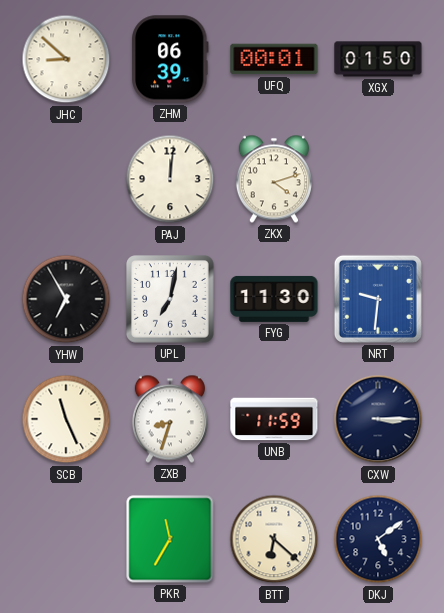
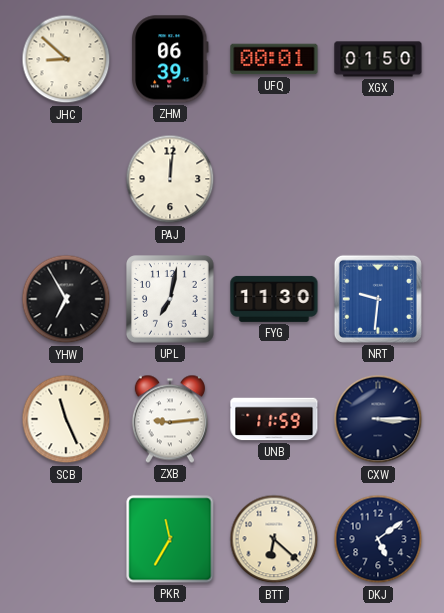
ZKX: 4:12 -> none (274, 179)
ZXB: 8:33 -> 9:14 (170, 419)
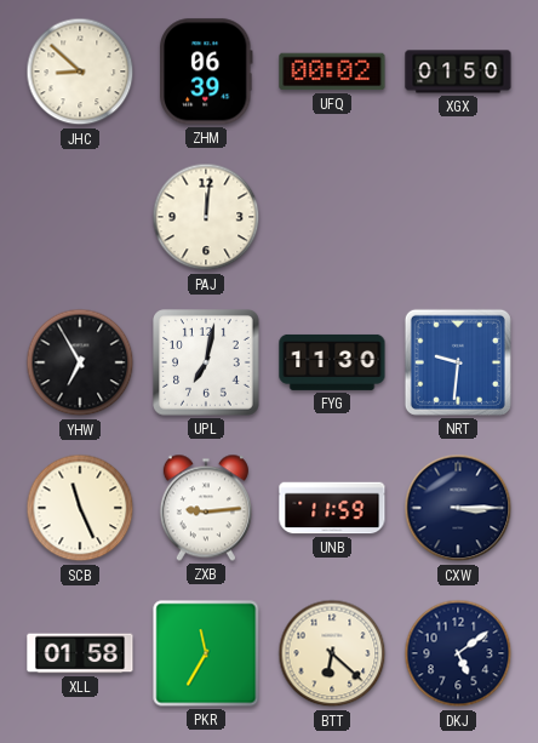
UFQ: 00:01 -> 00:02 (332, 72)
XLL: none -> 01:58 (80, 653)
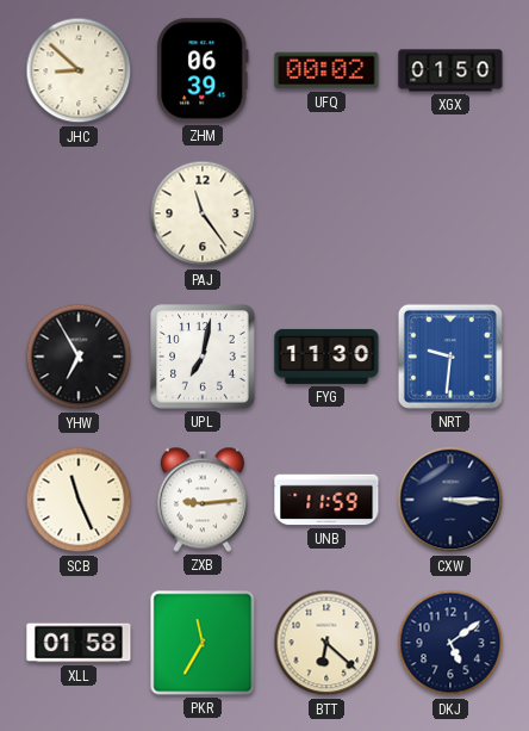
PAJ: 12:01 -> 11:24 (203, 213)
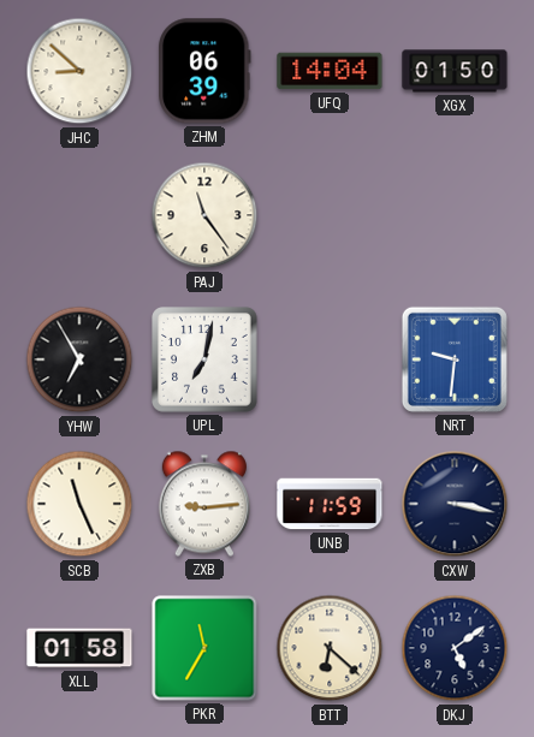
UFQ: 00:02 -> 14:04 (330, 71)
FYG: 11:30 -> none (326, 357)
CXW: 3:15 -> 3:17 (455, 504)
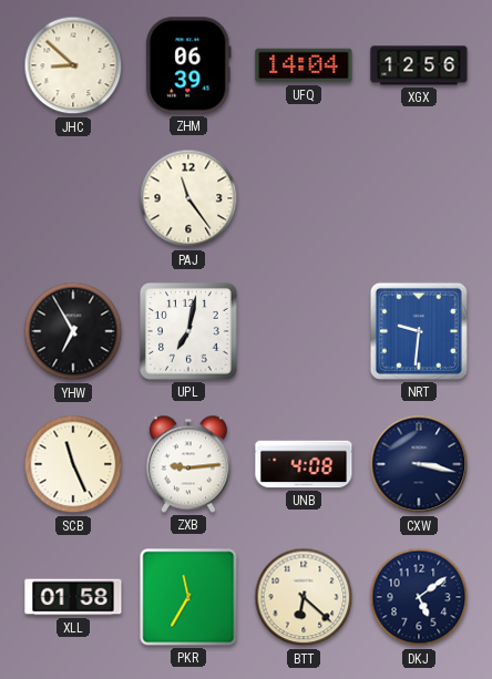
XGX: 01:50 -> 12:56 (419, 65)
UNB: 11:59 -> 4:08 (304, 464)
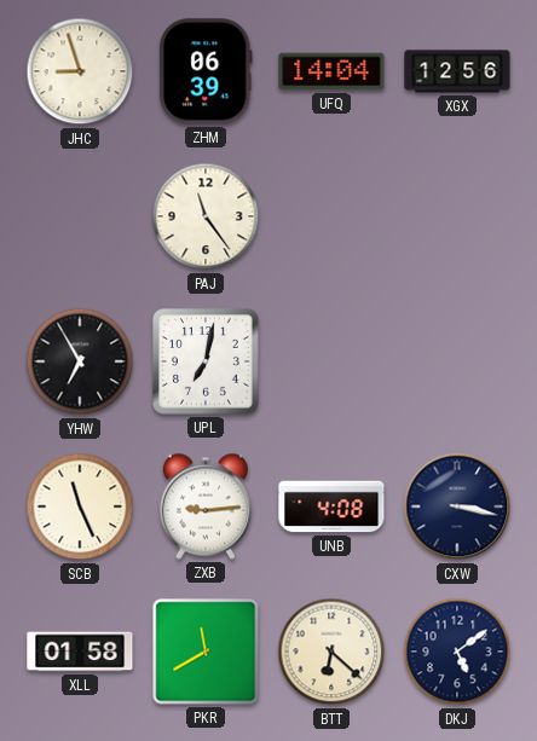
JHC: 8:52 -> 8:57 (80, 71)
NRT: 9:31 -> none (419, 331)
PKR: 11:35 -> 11:40 (206, 652)
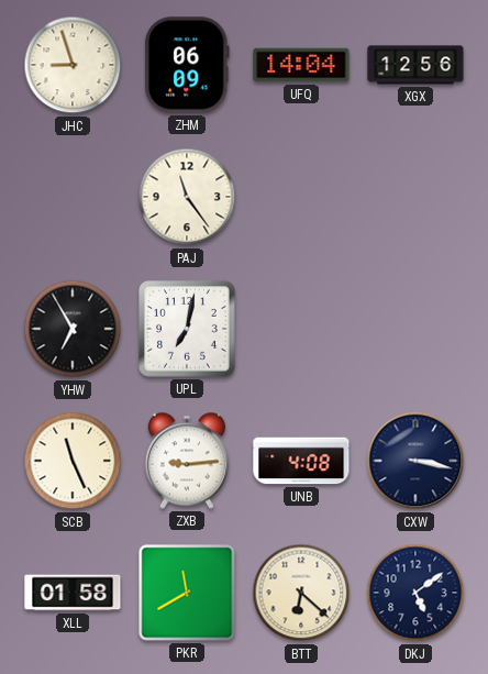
ZHM: 06:39 -> 06:09 (188, 65)
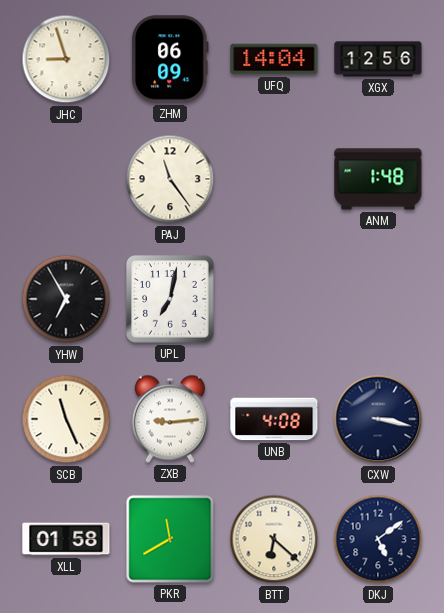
ANM: none -> 1:48 (378, 179)
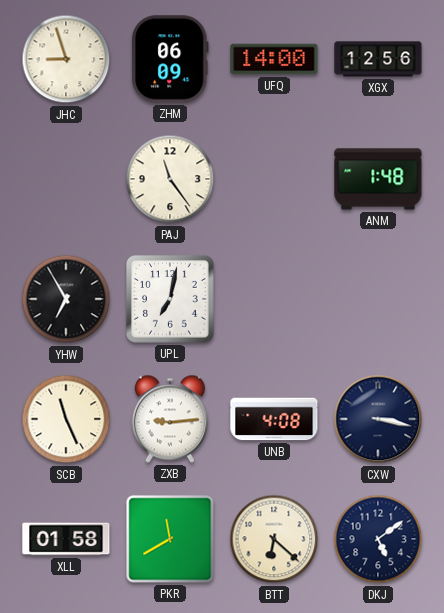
UFQ: 14:04 -> 14:00 (274, 59)
